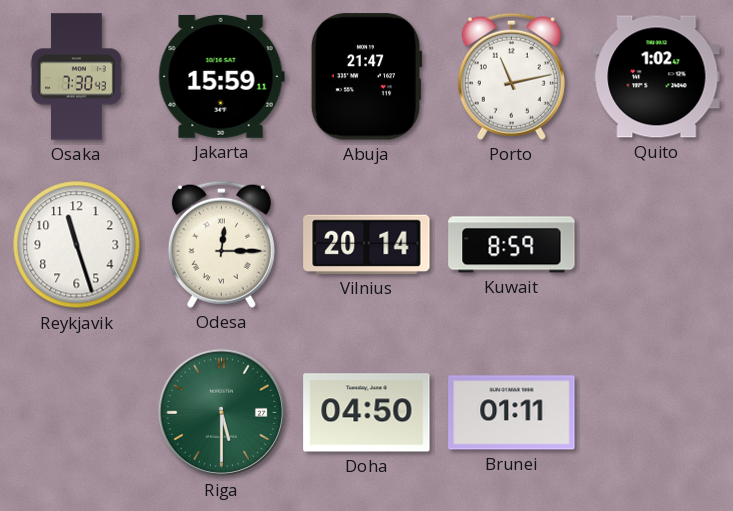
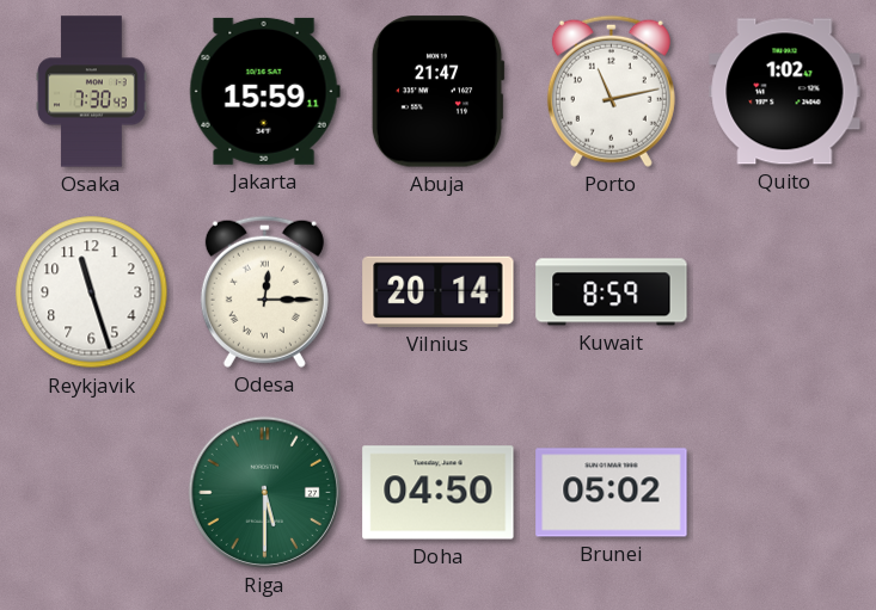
Brunei: 01:11 -> 05:02 (612, 493)
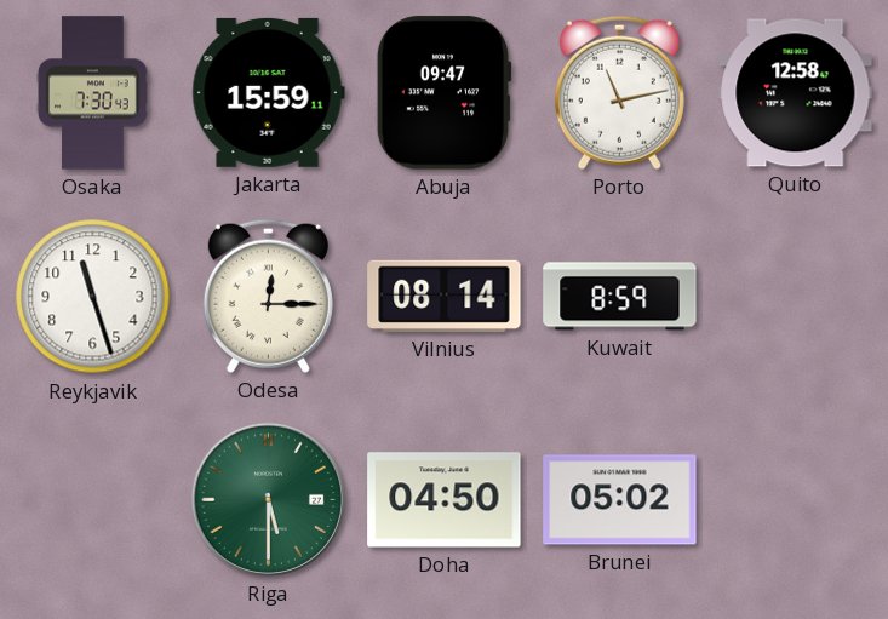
Abuja: 21:47 -> 09:47 (443, 93)
Quito: 1:02 -> 12:58 (796, 93)
Vilnius: 20:14 -> 08:14 (445, 296)
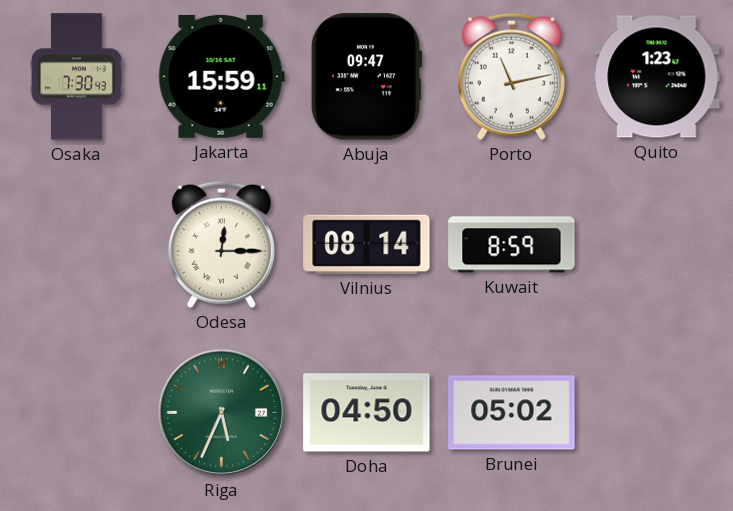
Quito: 12:58 -> 1:23 (657, 77)
Reykjavik: 11:27 -> none (93, 297)
Riga: 5:30 -> 5:34 (221, 412)
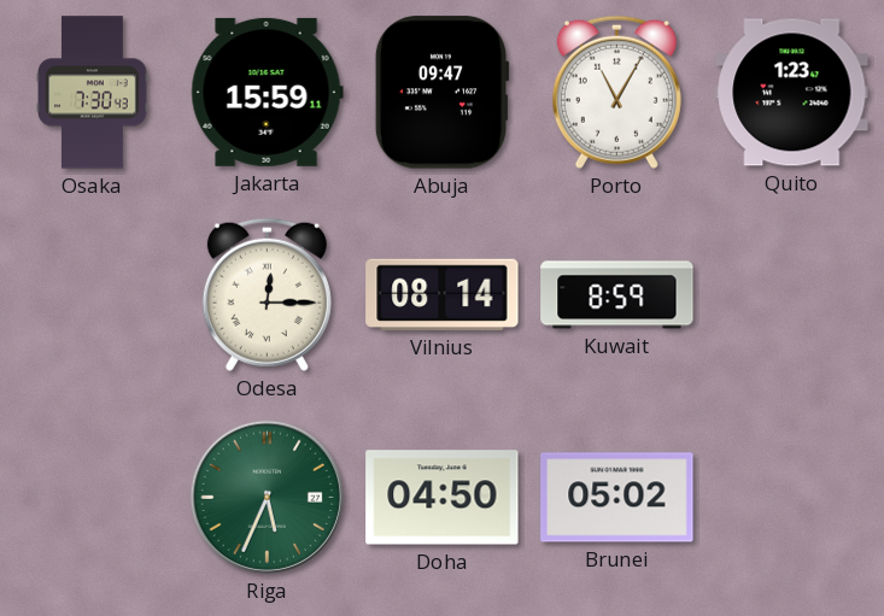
Porto: 11:13 -> 11:05 (616, 92)
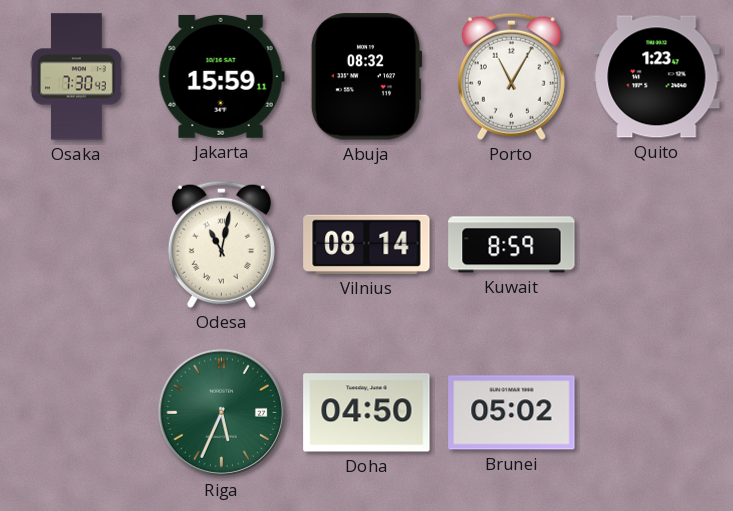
Abuja: 09:47 -> 08:32 (366, 77)
Odesa: 12:15 -> 11:02 (221, 244)
